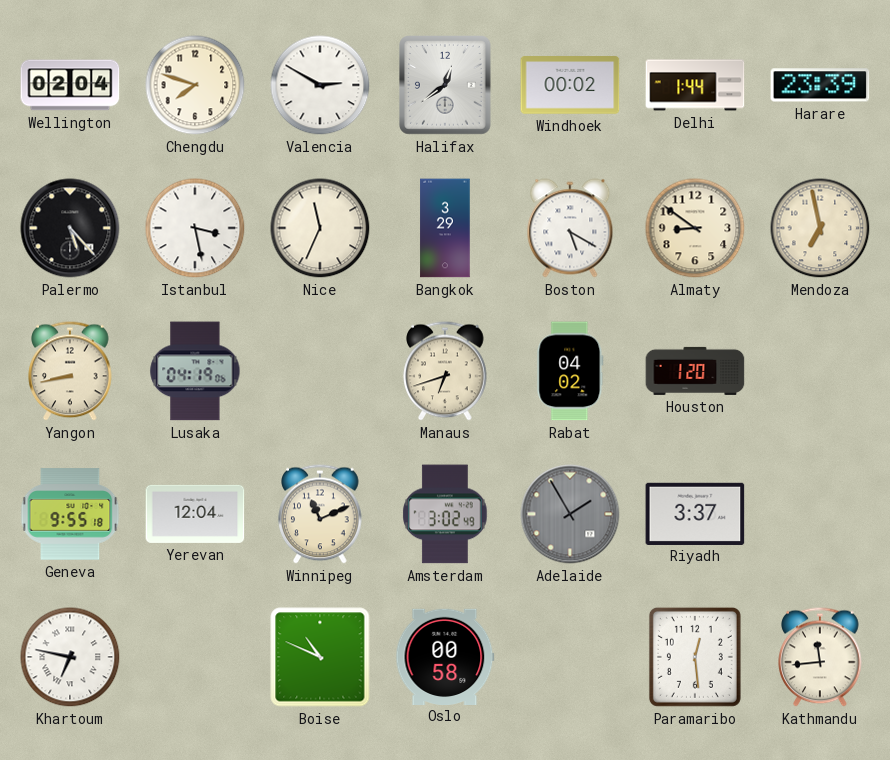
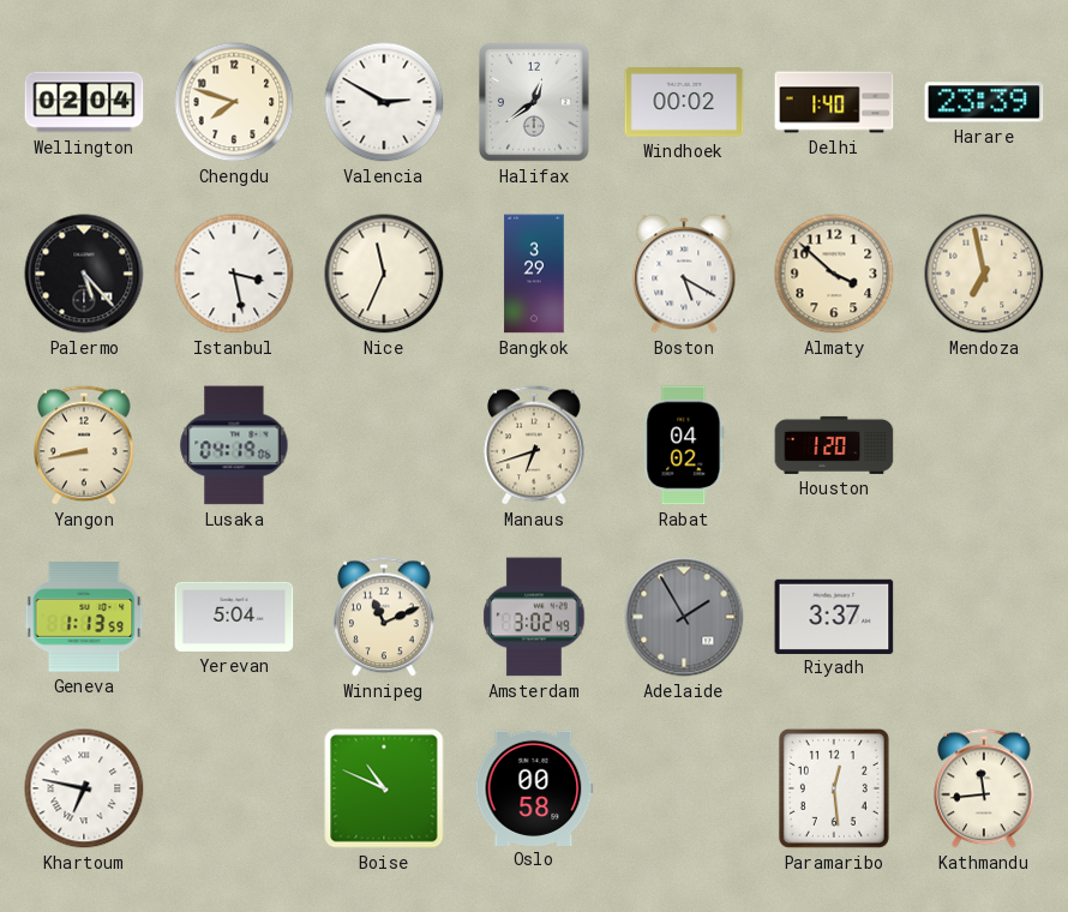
Delhi: 1:44 -> 1:40 (834, 102)
Almaty: 8:51 -> 3:52 (834, 274)
Geneva: 9:55 -> 1:13 (84, 617)
Yerevan: 12:04 -> 5:04 (234, 617)
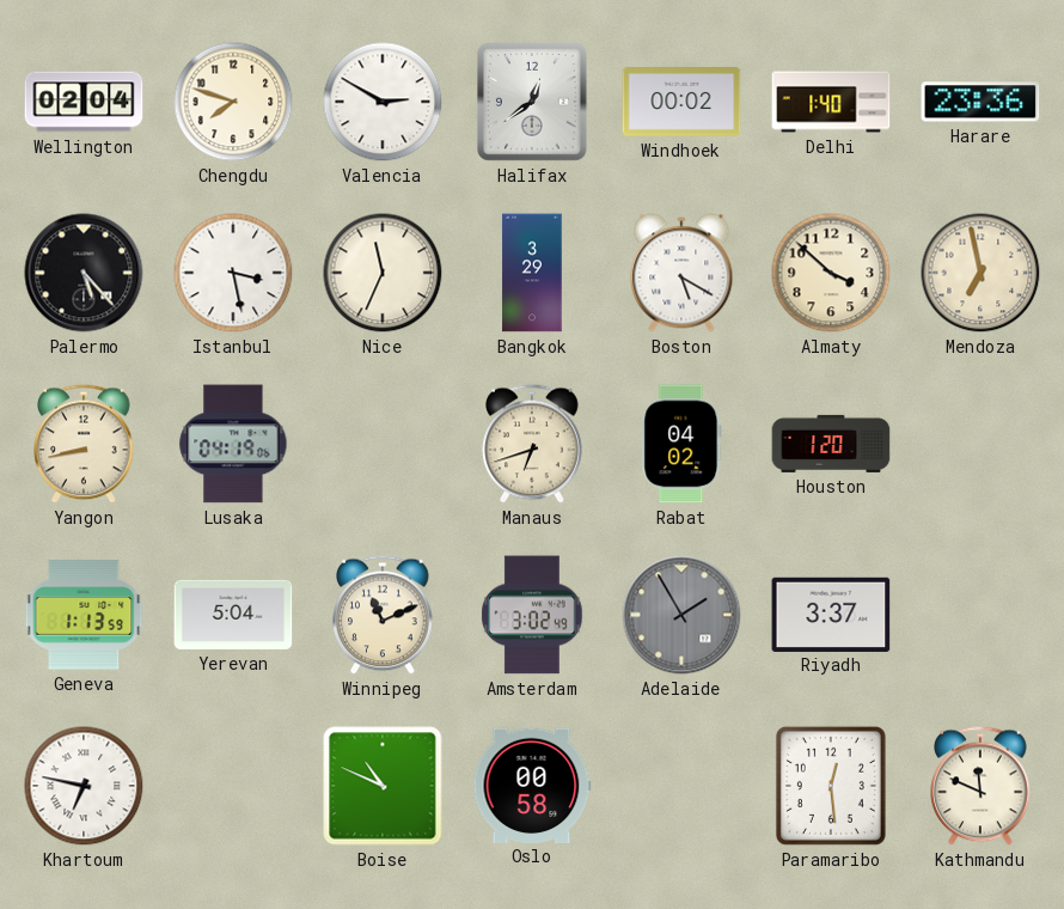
Harare: 23:39 -> 23:36 (980, 102)
Kathmandu: 11:44 -> 11:49 (980, 786)
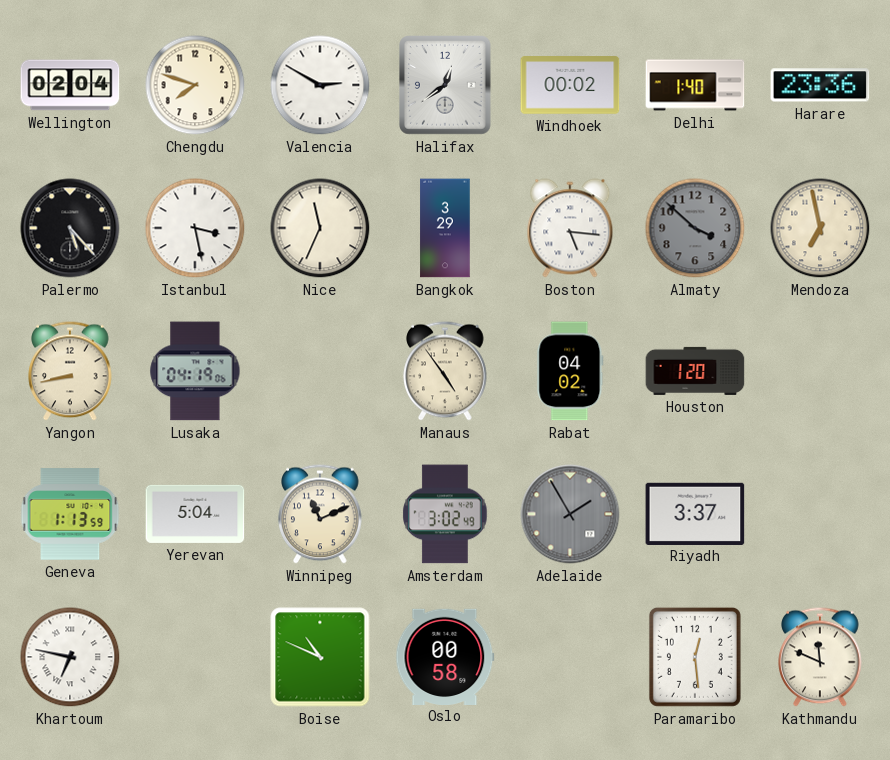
Boston: 5:20 -> 5:16 (570, 228)
Almaty dial: cream -> grey (695, 228)
Manaus: 6:42 -> 4:54 (445, 371)
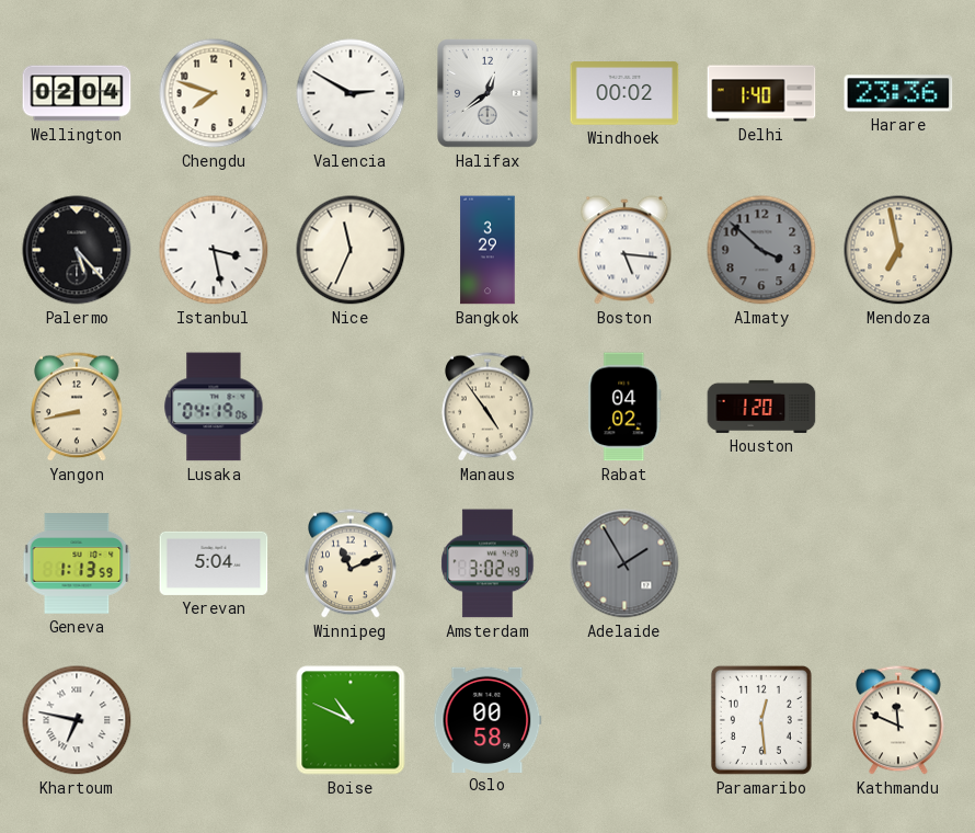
Riyadh: 3:37 -> none (695, 513)
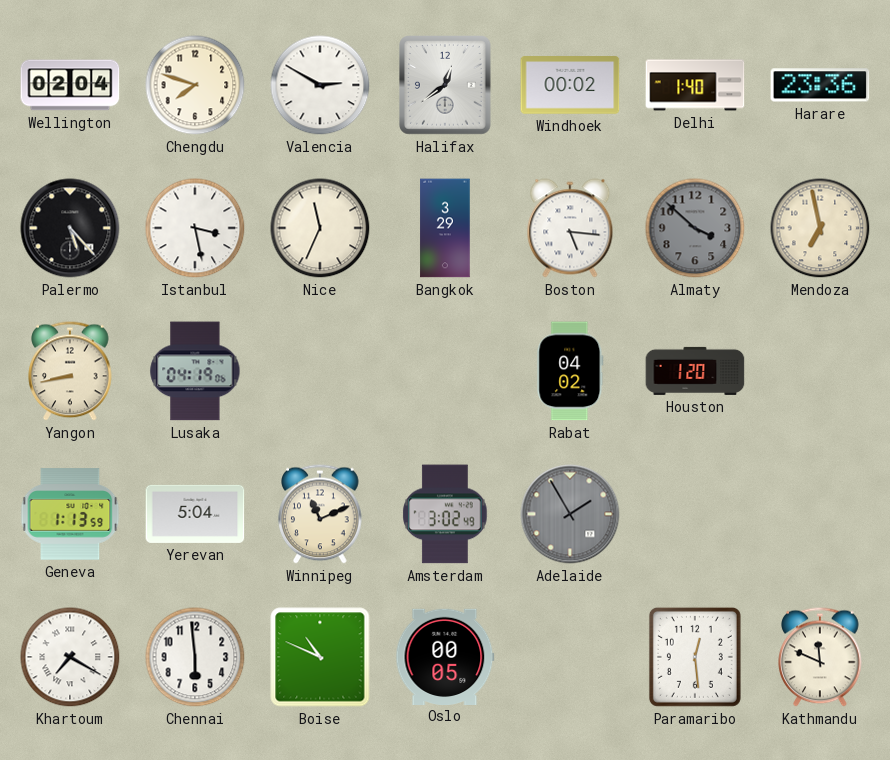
Manaus: 4:54 -> none (487, 407)
Khartoum: 6:47 -> 7:20 (70, 657)
Chennai: none -> 5:59 (195, 657)
Oslo: 00:58 -> 00:05 (445, 656)
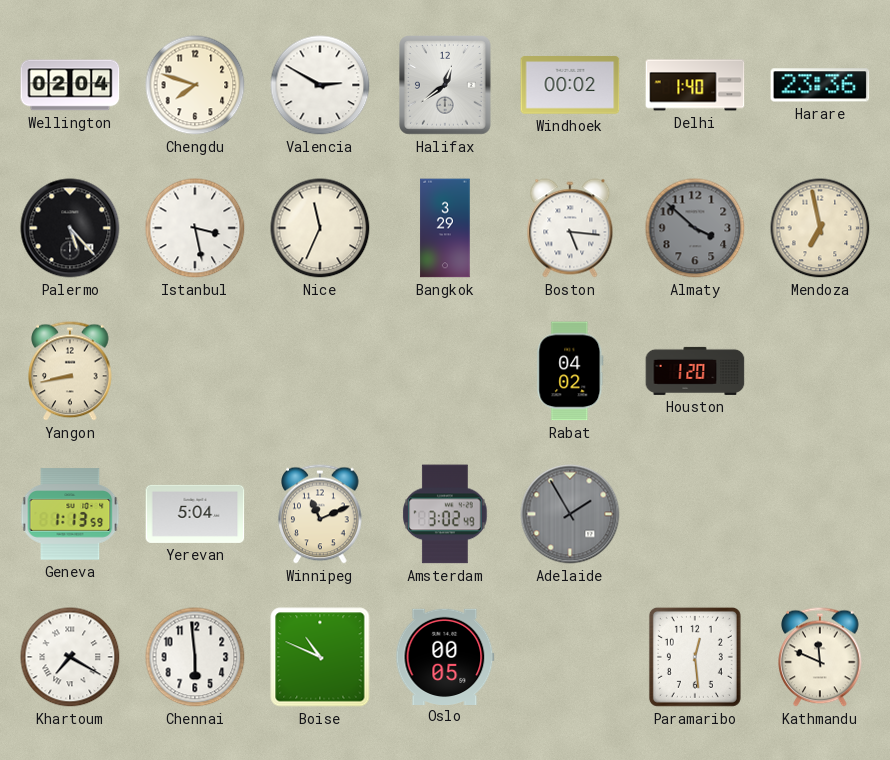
Lusaka: 04:19 -> none (195, 371)
